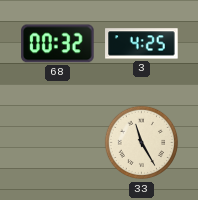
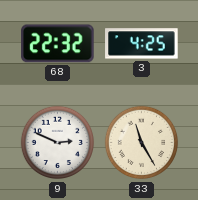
68: 00:32 -> 22:32 (58, 44)
9: none -> 2:49 (58, 143)
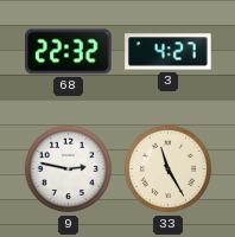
3: 4:25 -> 4:27 (169, 52)
9: 2:49 -> 2:47 (69, 169)
